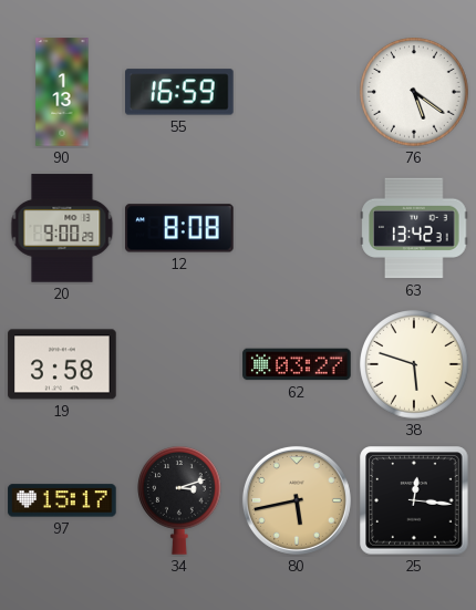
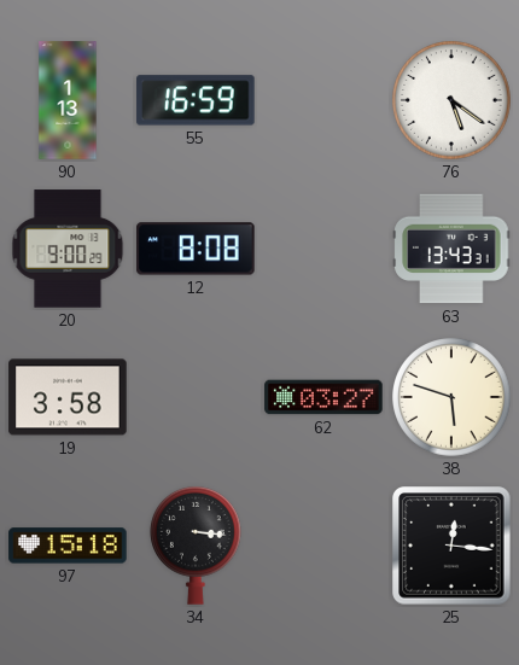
63: 13:42 -> 13:43 (451, 249)
97: 15:17 -> 15:18 (68, 546)
34: 3:12 -> 3:16 (197, 546)
80: 5:43 -> none (297, 500)
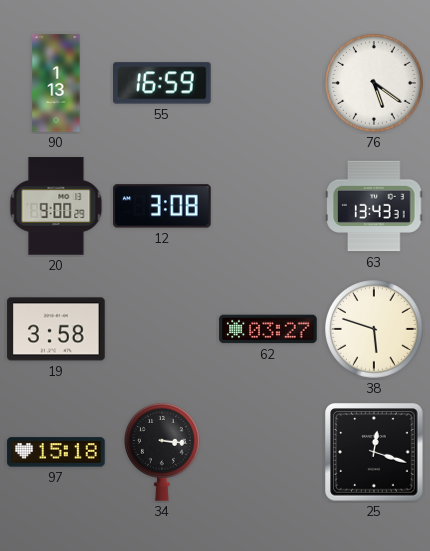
12: 8:08 -> 3:08 (162, 206)
25: 12:16 -> 12:18 (374, 452)
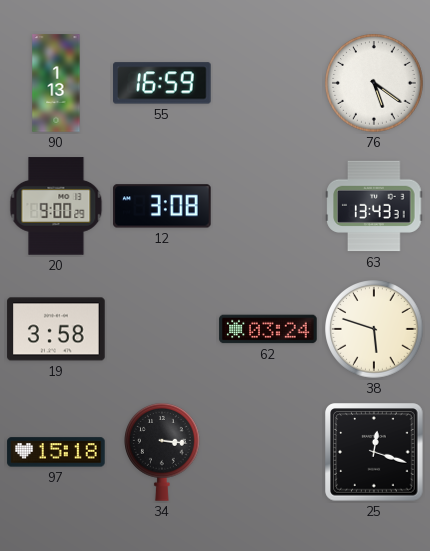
62: 03:27 -> 03:24 (268, 329)
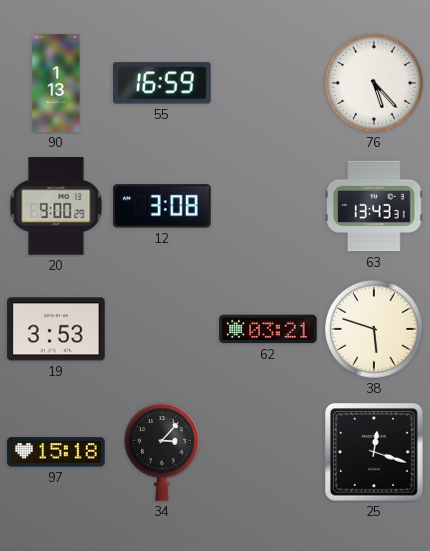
76: 5:21 -> 5:23 (374, 83)
19: 3:58 -> 3:53 (56, 329)
62: 03:24 -> 03:21 (268, 329)
34: 3:16 -> 3:07 (163, 452)
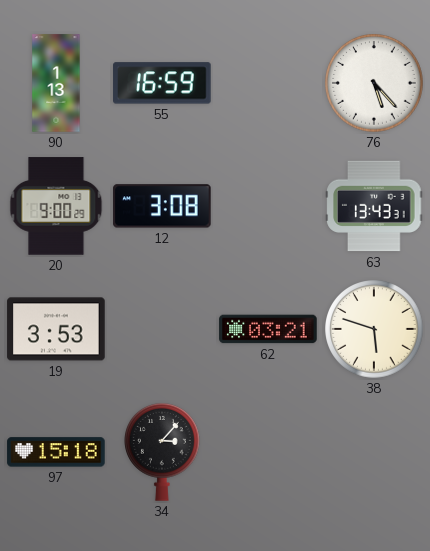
25: 12:18 -> none (374, 452)
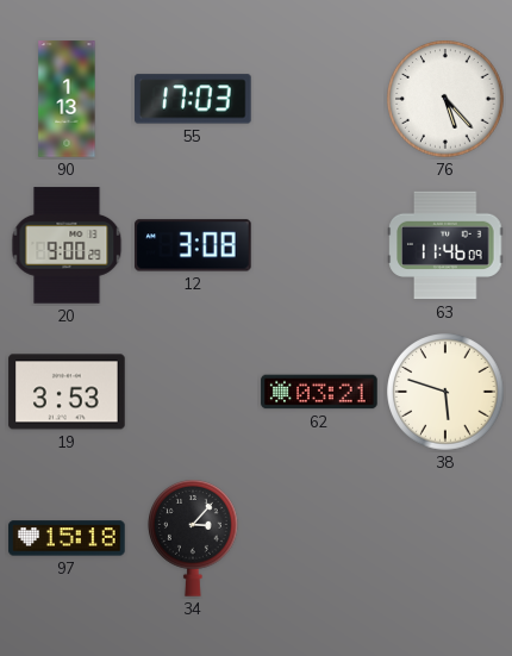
55: 16:59 -> 17:03 (193, 99)
63: 13:43 -> 11:46 (445, 245)
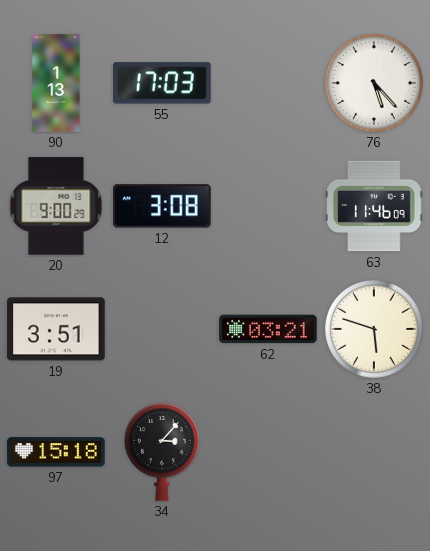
19: 3:53 -> 3:51 (56, 329)
